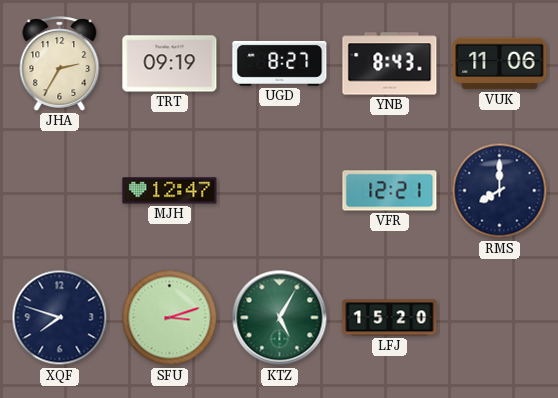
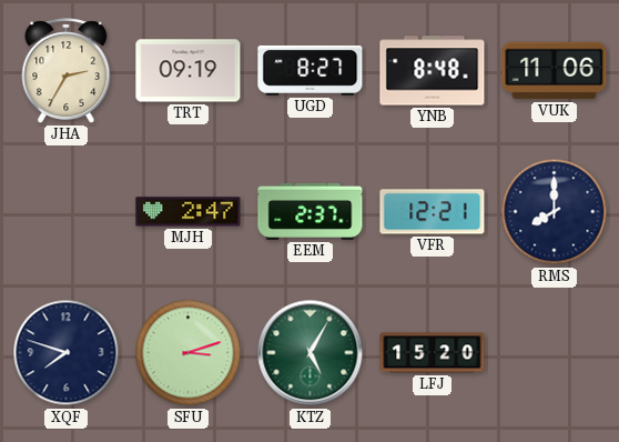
YNB: 8:43 -> 8:48 (433, 71)
MJH: 12:47 -> 2:47 (189, 212)
EEM: none -> 2:37 (311, 211)
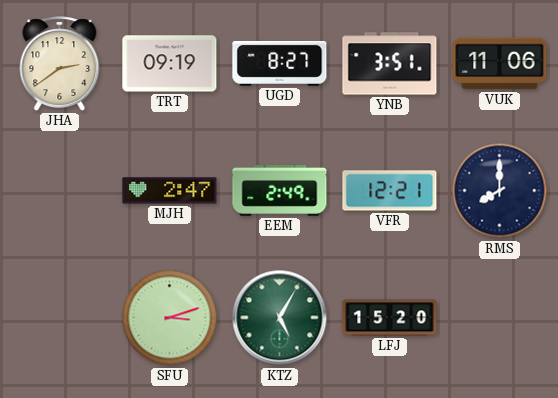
JHA: 2:35 -> 2:39 (60, 64)
YNB: 8:48 -> 3:51 (390, 64)
EEM: 2:37 -> 2:49 (280, 190)
XQF: 7:48 -> none (67, 353)
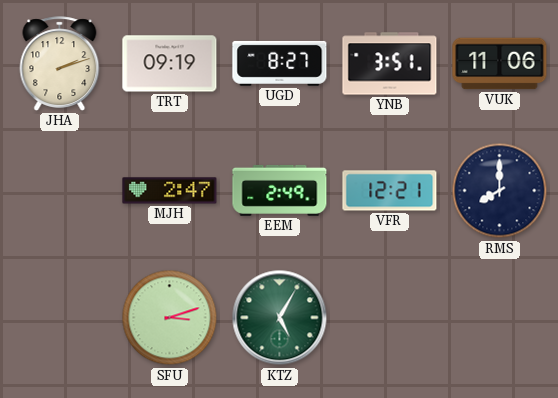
JHA: 2:39 -> 2:12 (60, 64)
LFJ: 15:20 -> none (390, 318)
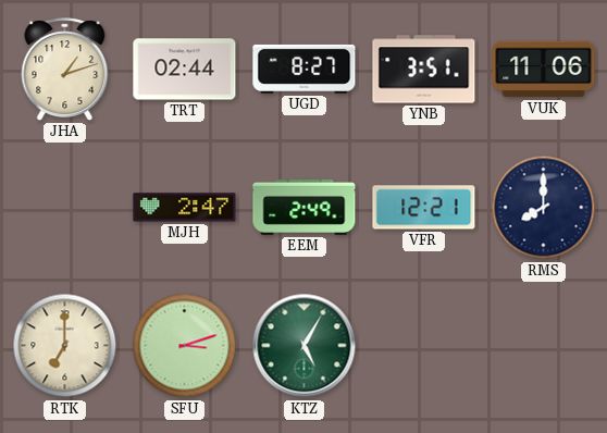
JHA: 2:12 -> 1:12 (65, 70)
TRT: 09:19 -> 02:44 (185, 70)
RTK: none -> 7:00 (65, 346)
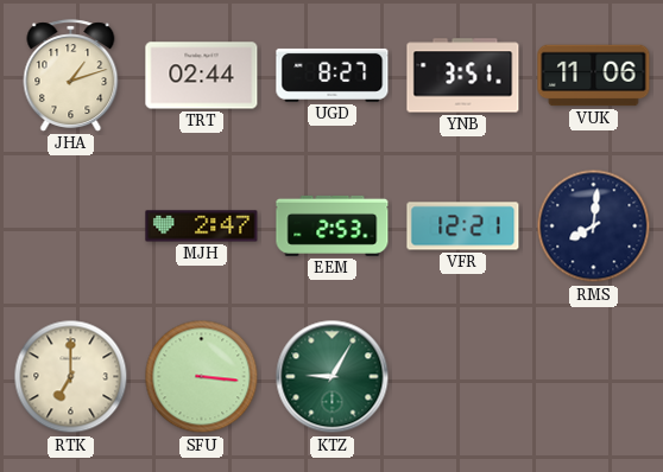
EEM: 2:49 -> 2:53 (333, 225)
RMS: 8:00 -> 8:01 (594, 227)
SFU: 3:12 -> 3:16 (202, 377)
KTZ: 5:05 -> 9:05 (333, 377)
